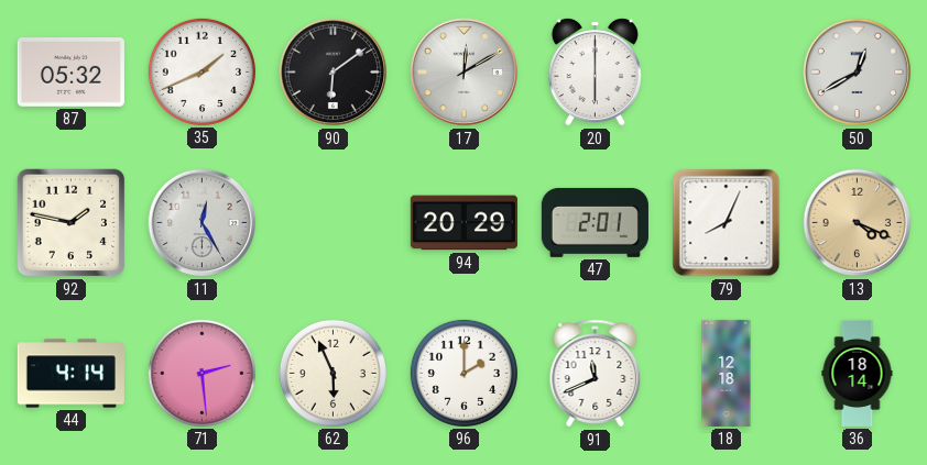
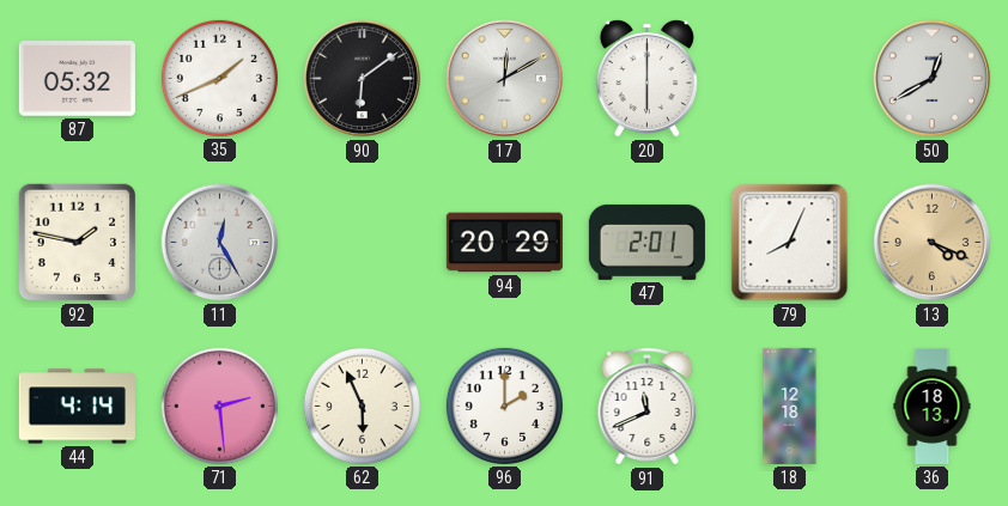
36: 18:14 -> 18:13 (933, 406)
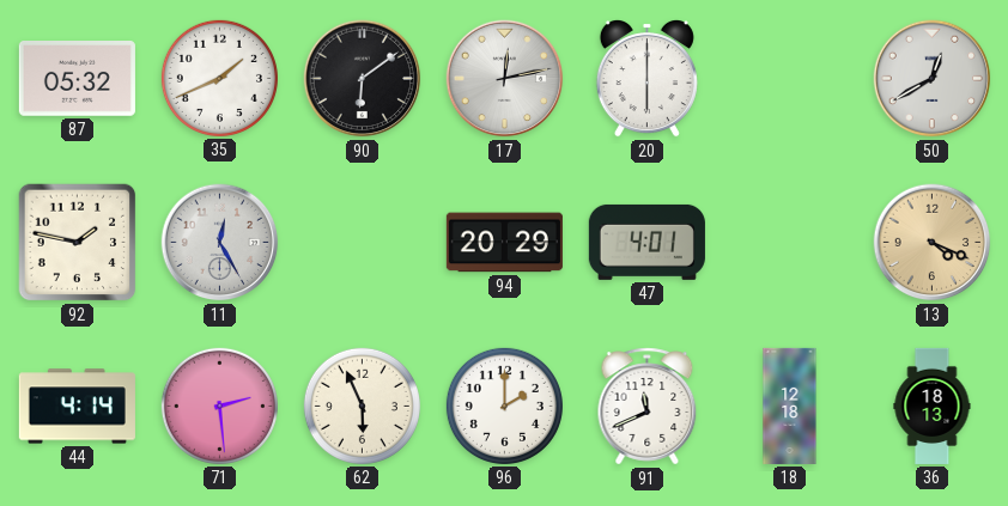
17: 12:10 -> 12:13 (505, 79)
47: 2:01 -> 4:01 (646, 242)
79: 8:04 -> none (790, 243)
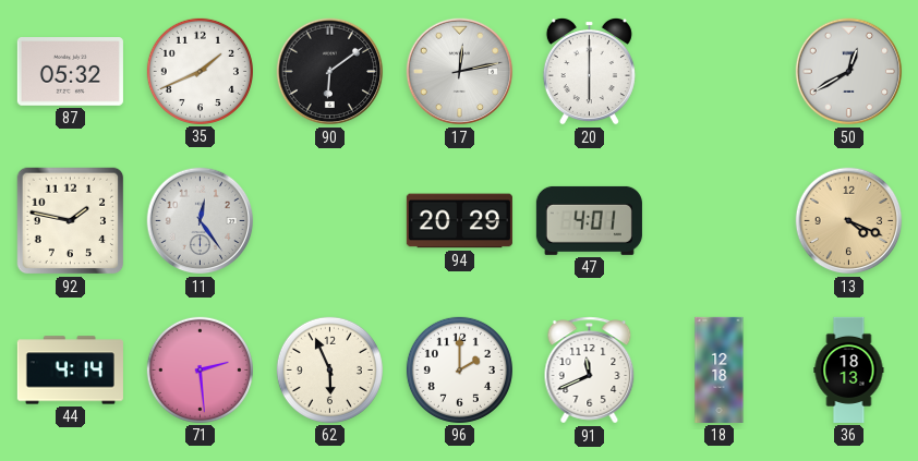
11: 12:25 -> 12:24 (201, 221)
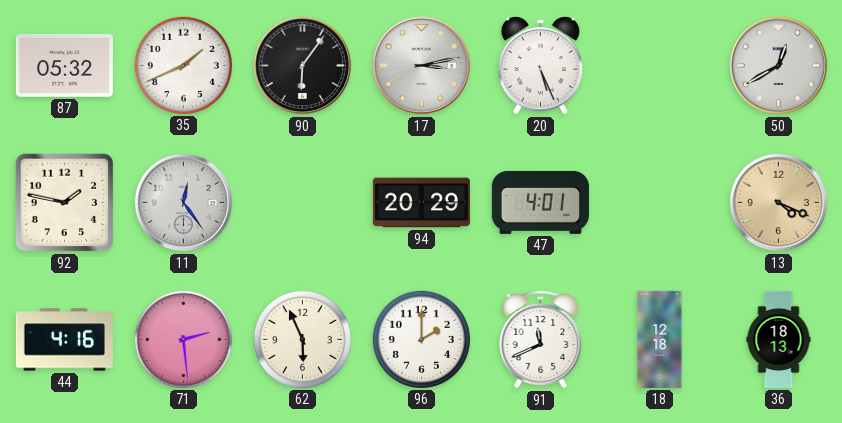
90: 6:09 -> 6:06 (303, 66)
17: 12:13 -> 3:13 (422, 66)
20: 6:00 -> 5:26 (540, 65)
44: 4:14 -> 4:16 (64, 340)
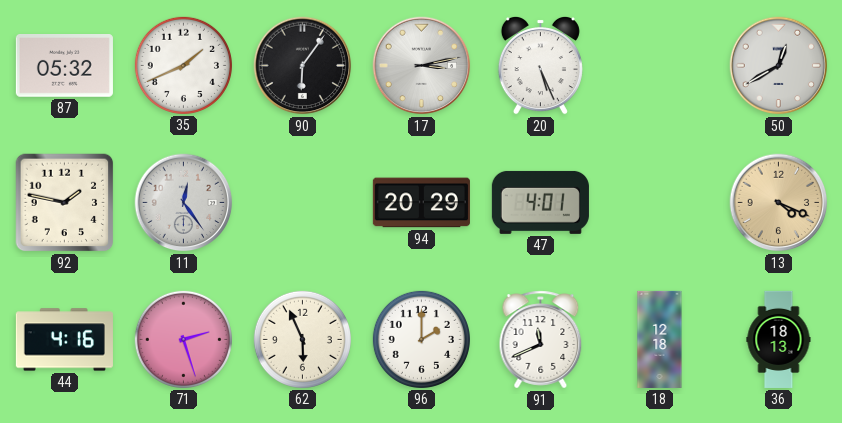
71: 2:29 -> 2:27 (183, 339)
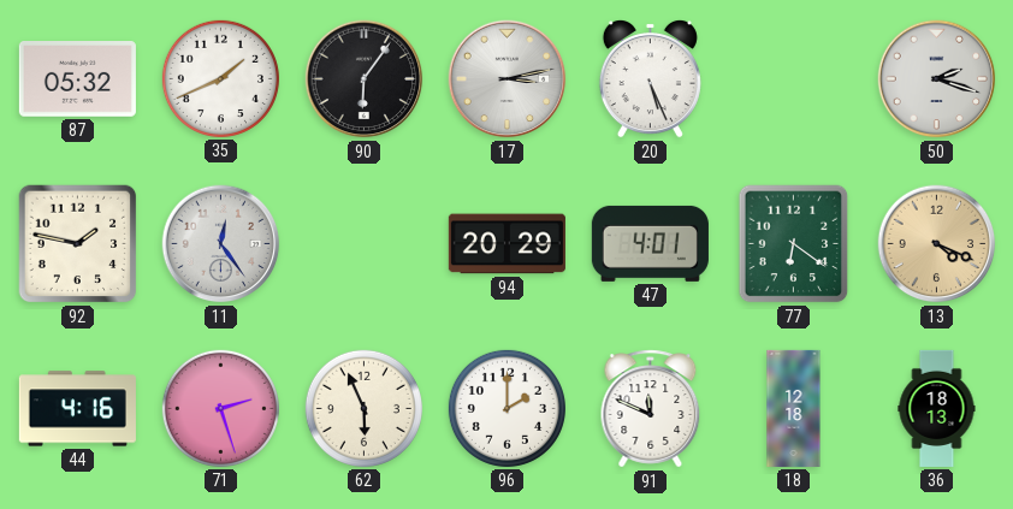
50: 12:40 -> 2:18 (937, 79)
77: none -> 6:21 (794, 244)
91: 11:41 -> 11:49 (651, 409)
